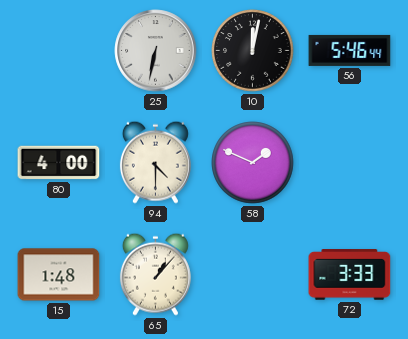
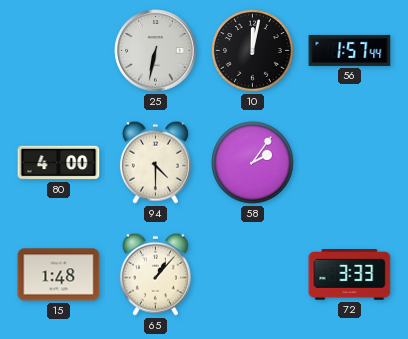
56: 5:46 -> 1:57 (350, 50)
58: 1:49 -> 2:06 (253, 163)
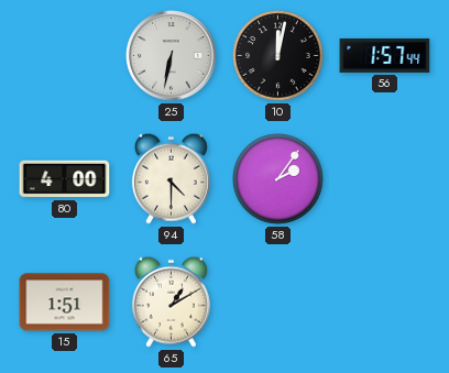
15: 1:48 -> 1:51 (65, 303)
65: 1:07 -> 1:10 (171, 301)
72: 3:33 -> none (350, 275)
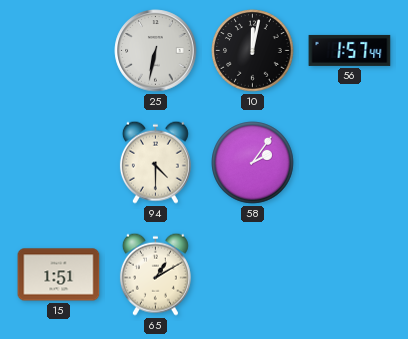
80: 4:00 -> none (65, 179)
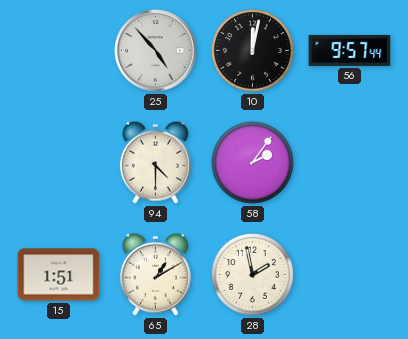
25: 6:32 -> 4:53 (156, 51)
56: 1:57 -> 9:57 (350, 50)
28: none -> 1:58 (253, 275)
